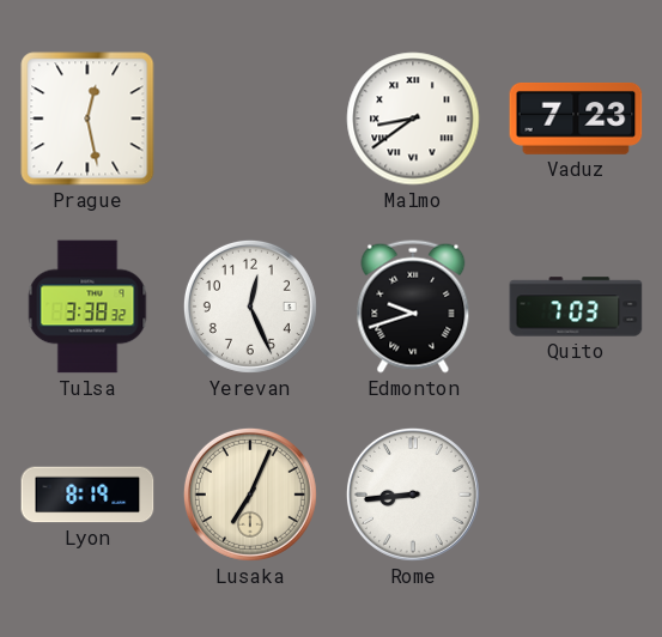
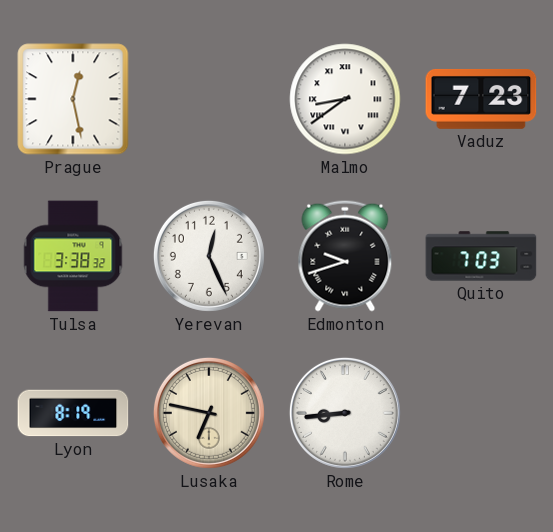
Lusaka: 7:04 -> 6:47 (209, 413)
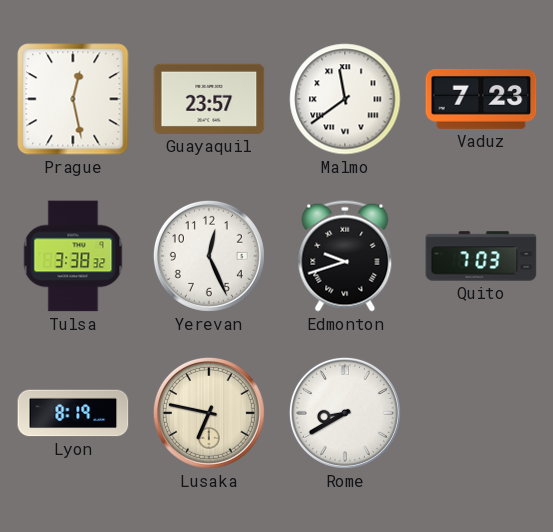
Guayaquil: none -> 23:57 (209, 99)
Malmo: 8:39 -> 11:39 (345, 99)
Rome: 8:44 -> 8:40 (345, 413)
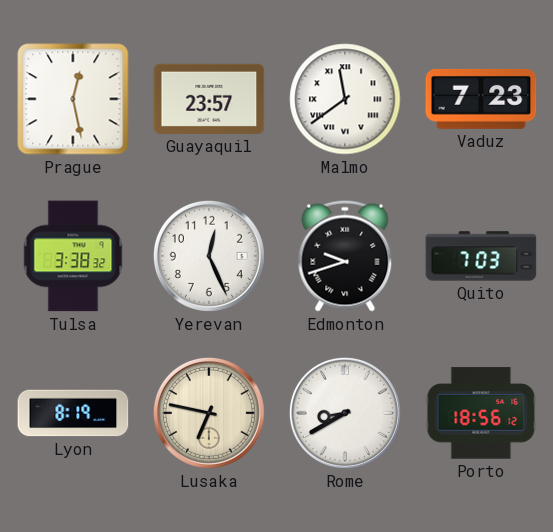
Porto: none -> 18:56 (481, 413)
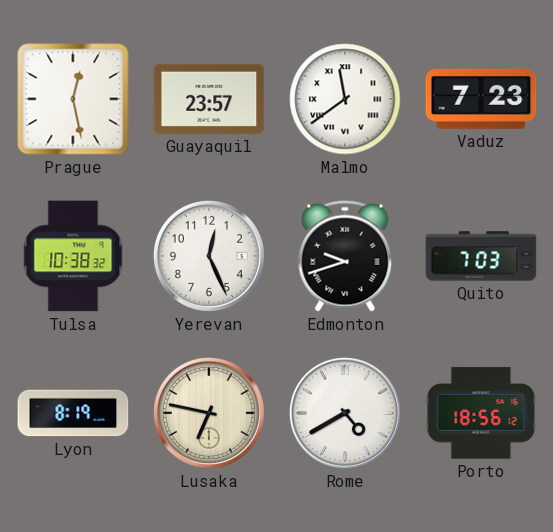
Tulsa: 3:38 -> 10:38 (73, 256)
Rome: 8:40 -> 4:40 (345, 413)
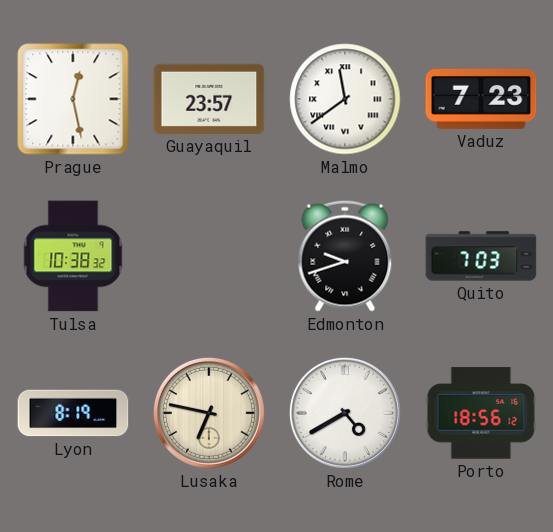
Yerevan: 12:26 -> none (209, 256)
